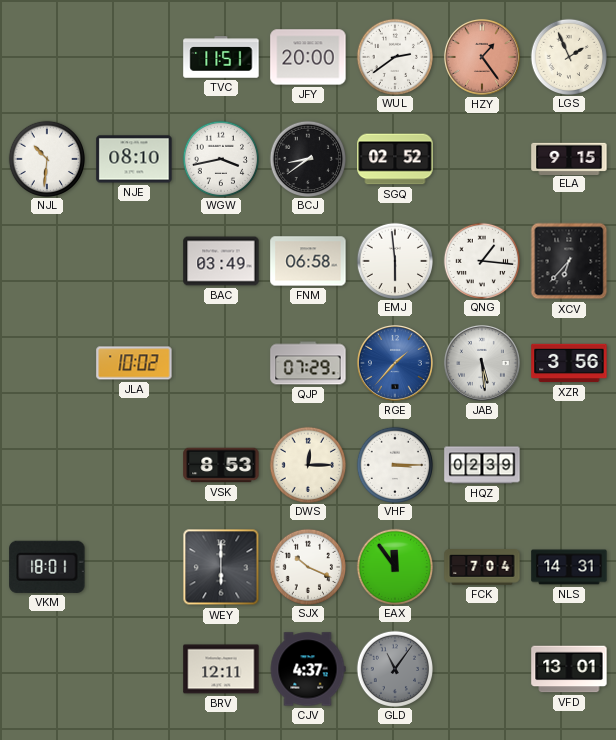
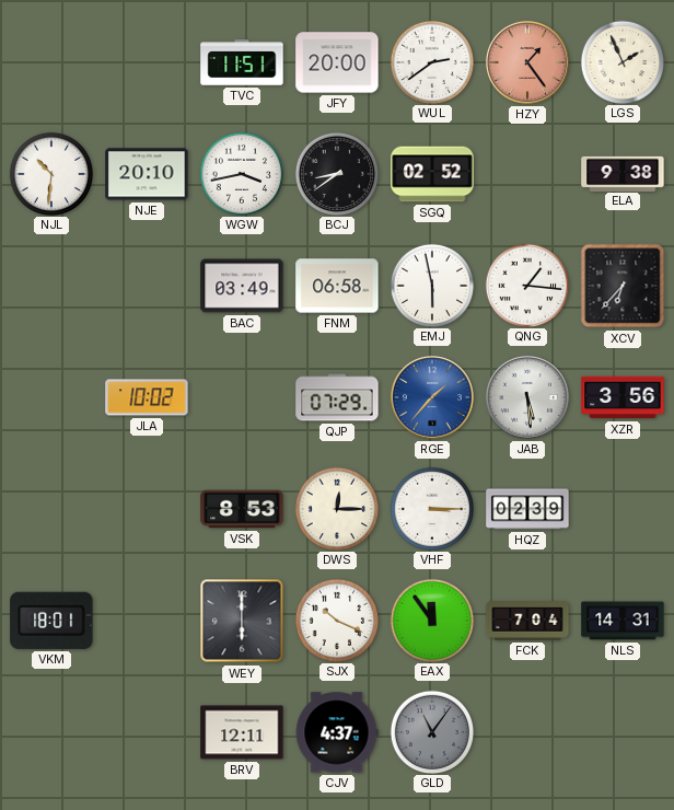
NJE: 08:10 -> 20:10 (147, 174)
ELA: 9:15 -> 9:38 (623, 173)
EMJ: 5:59 -> 5:58 (431, 285)
VFD: 13:01 -> none (569, 669)
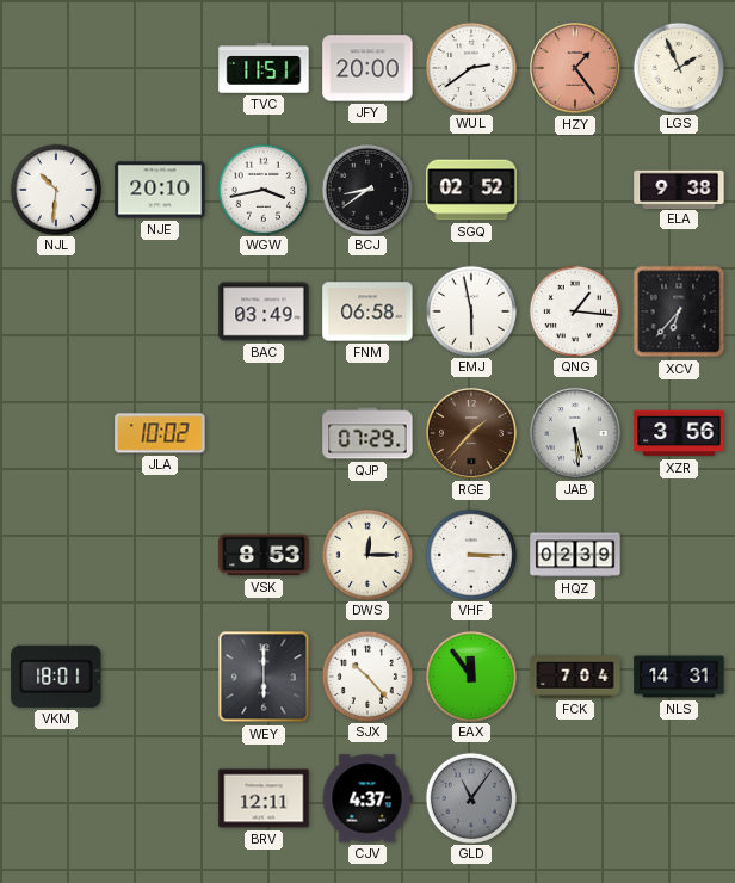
RGE dial: blue -> brown (471, 433)
SJX: 10:19 -> 10:23 (366, 675)
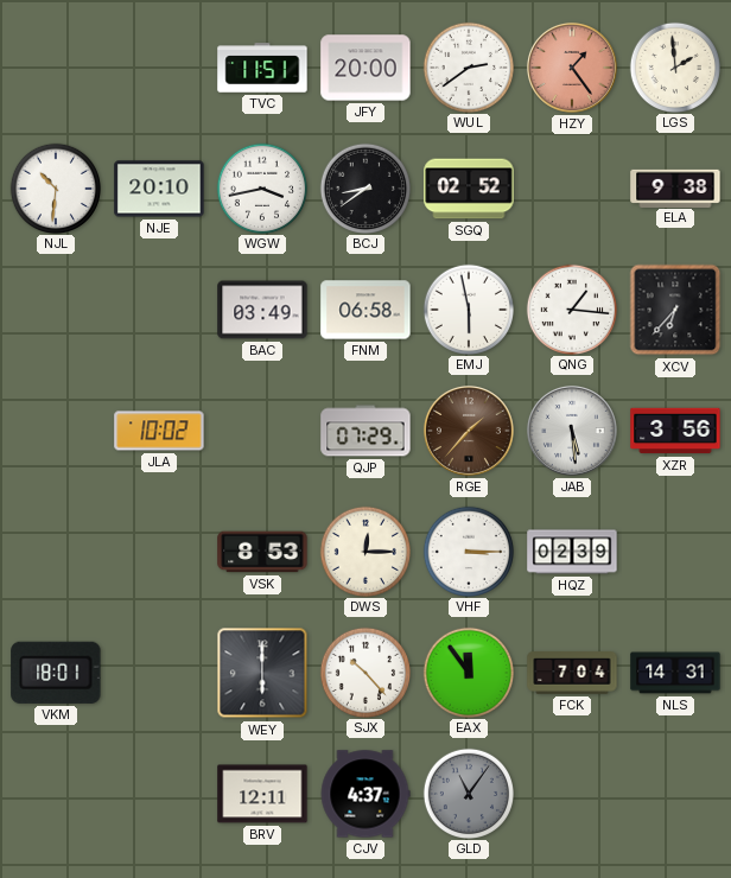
LGS: 1:56 -> 1:59 (674, 66)
